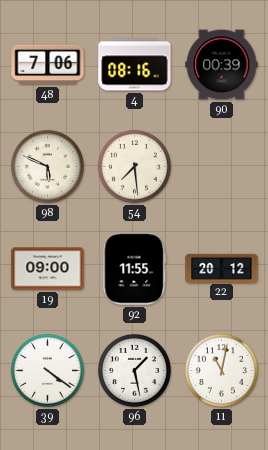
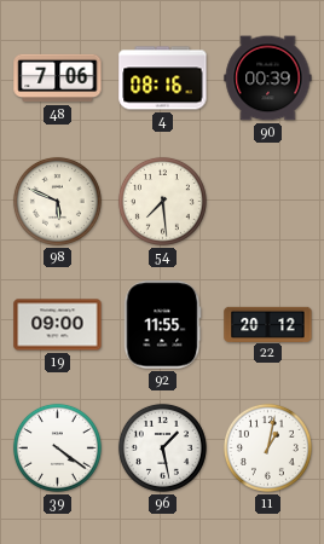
11: 11:02 -> 1:02 (267, 447)
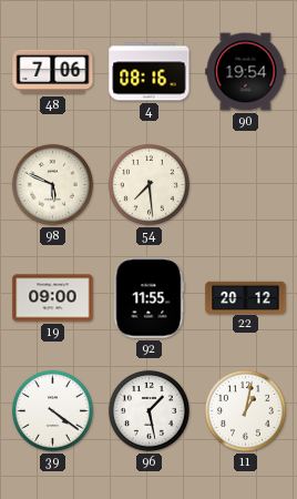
90: 00:39 -> 19:54 (246, 72)
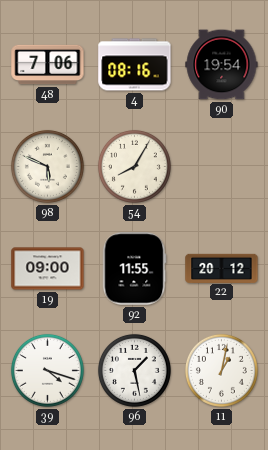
54: 7:29 -> 8:05 (134, 166)
39: 4:21 -> 4:18 (47, 370)
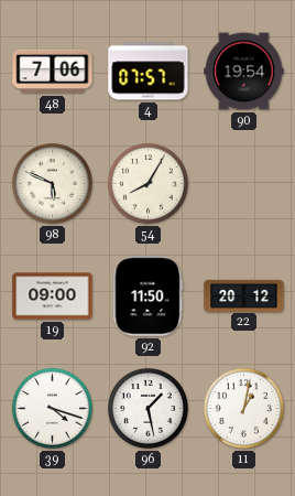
4: 08:16 -> 07:57 (149, 72)
92: 11:55 -> 11:50 (149, 296)
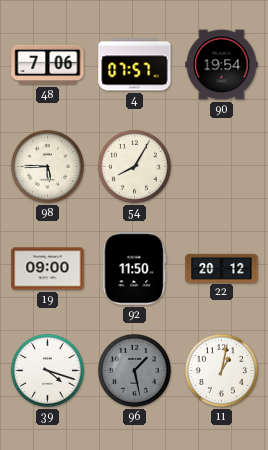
98: 5:49 -> 5:45 (47, 166)
96 dial: white -> grey (134, 370)
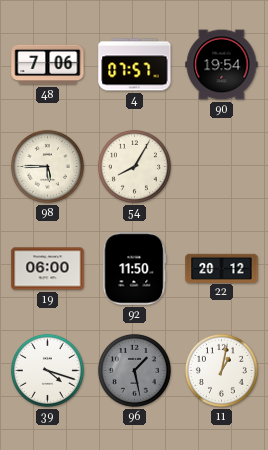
19: 09:00 -> 06:00 (48, 269)
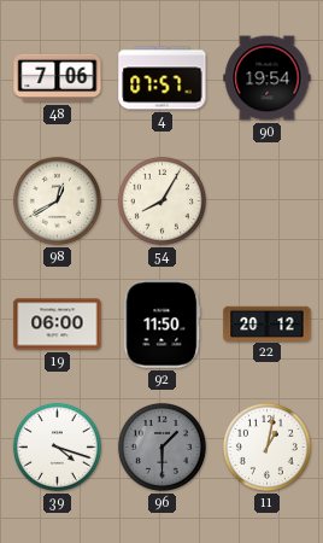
98: 5:45 -> 12:40 (57, 200)
96: 1:28 -> 1:30 (161, 446)
